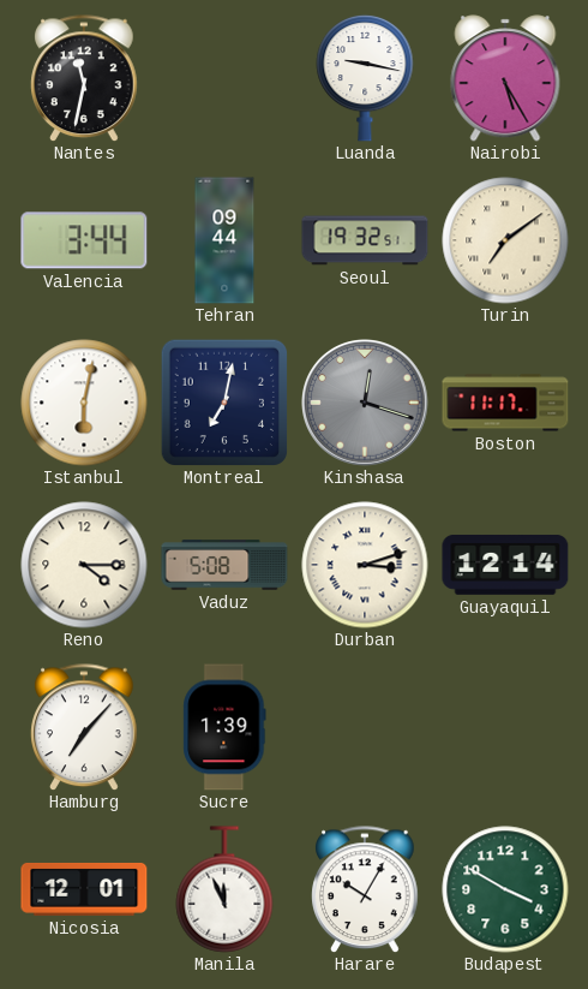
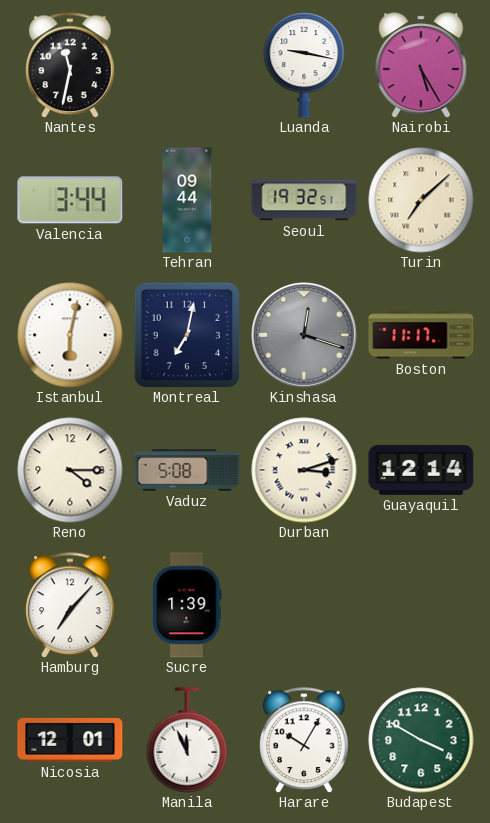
Turin: 7:09 -> 7:08 (421, 200)
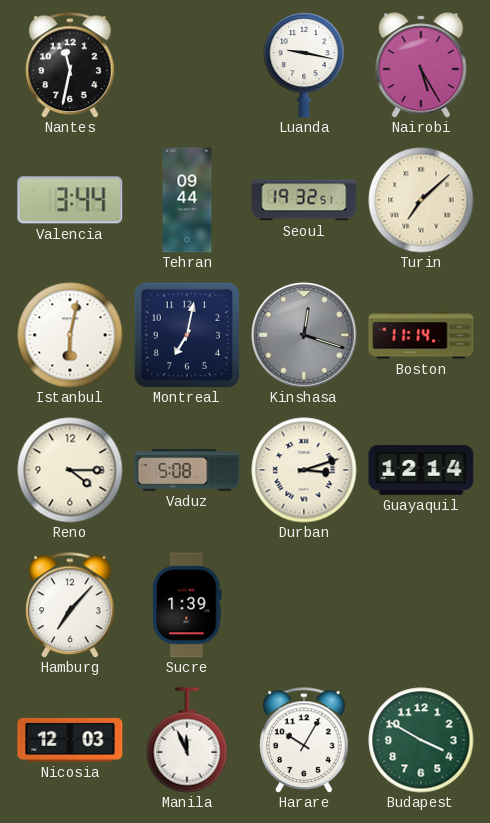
Boston: 11:17 -> 11:14 (421, 335)
Nicosia: 12:01 -> 12:03 (70, 740)
